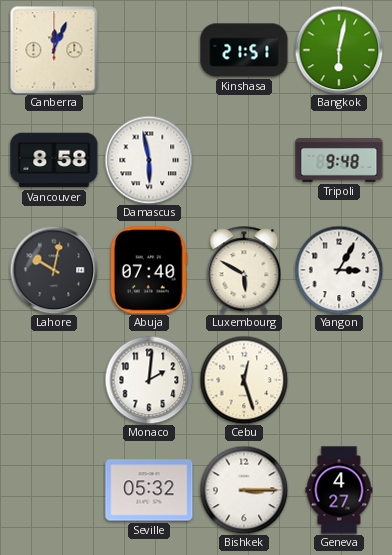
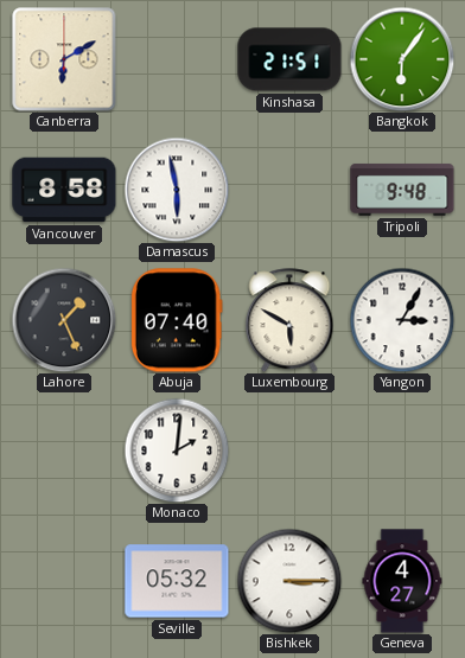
Canberra: 12:04 -> 6:10 (64, 59)
Bangkok: 6:02 -> 6:06 (402, 59)
Lahore: 10:02 -> 1:26 (64, 320)
Cebu: 12:27 -> none (244, 380)
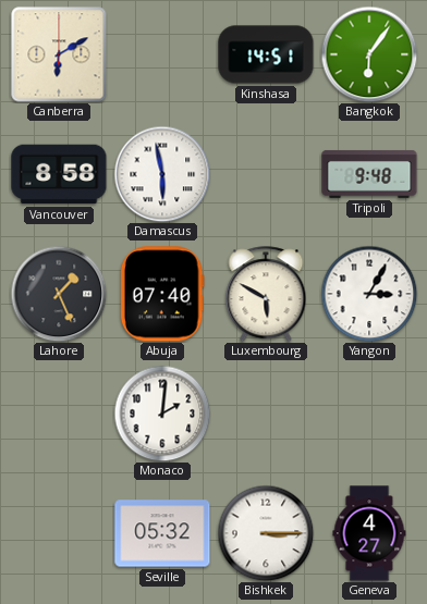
Kinshasa: 21:51 -> 14:51 (266, 54)
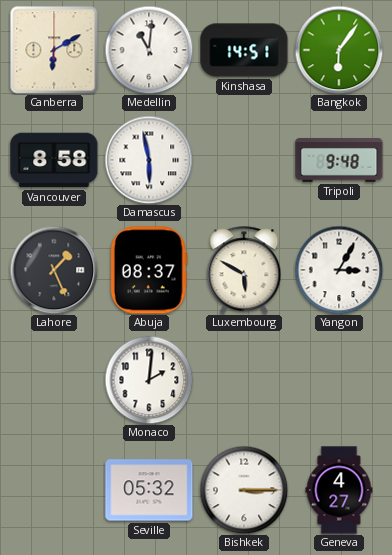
Medellin: none -> 11:01 (149, 50)
Abuja: 07:40 -> 08:37 (149, 270)
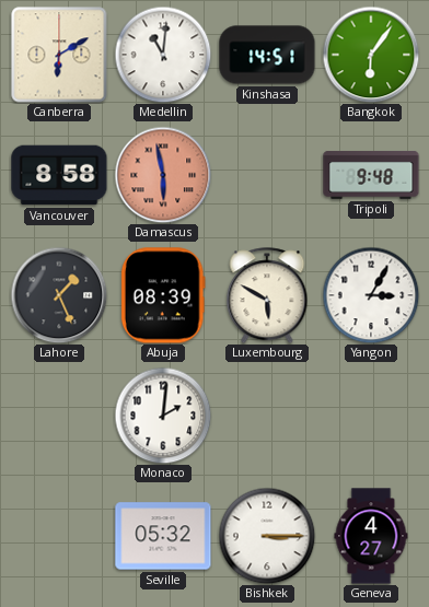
Damascus dial: white -> salmon (163, 175)
Abuja: 08:37 -> 08:39 (163, 295)
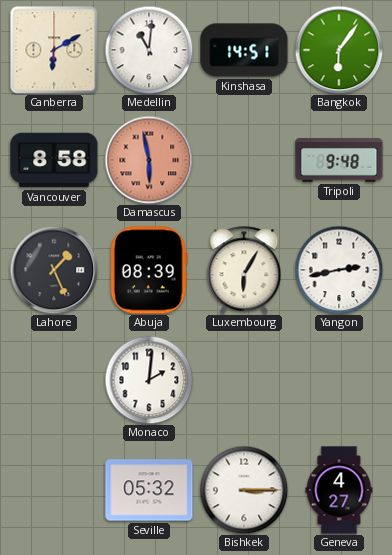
Luxembourg: 5:50 -> 6:05 (244, 270)
Yangon: 3:05 -> 2:43 (339, 270)
